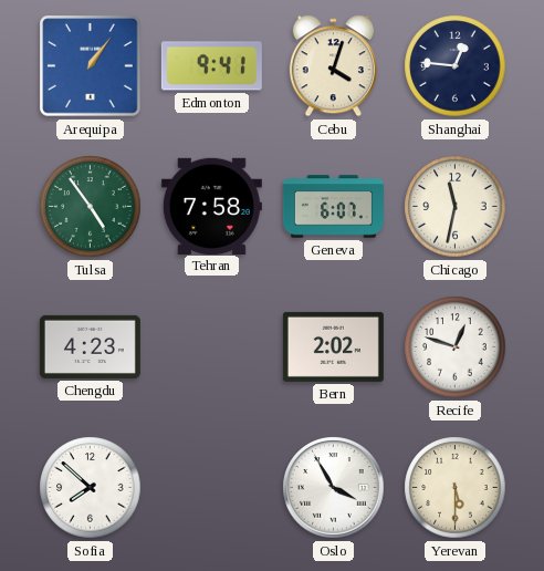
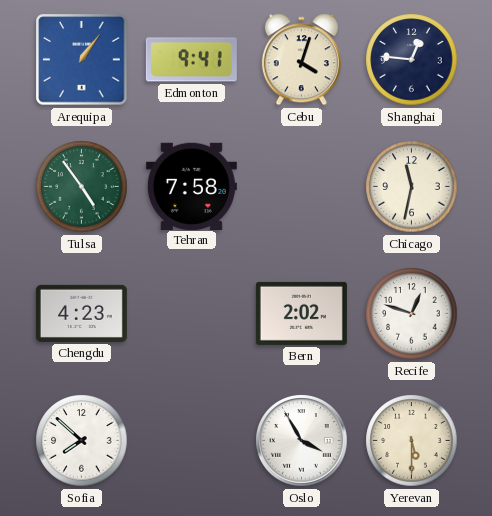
Geneva: 6:07 -> none (333, 207)
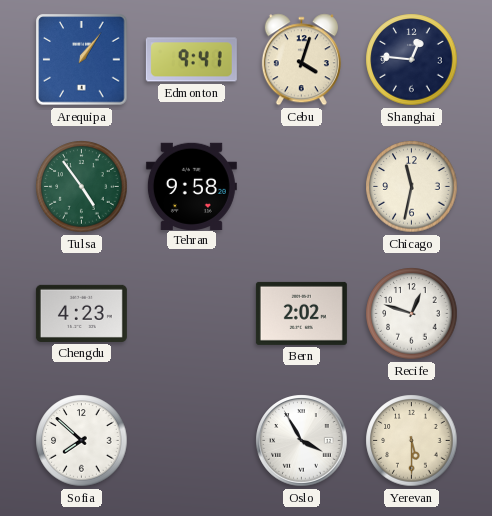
Tehran: 7:58 -> 9:58 (191, 186)
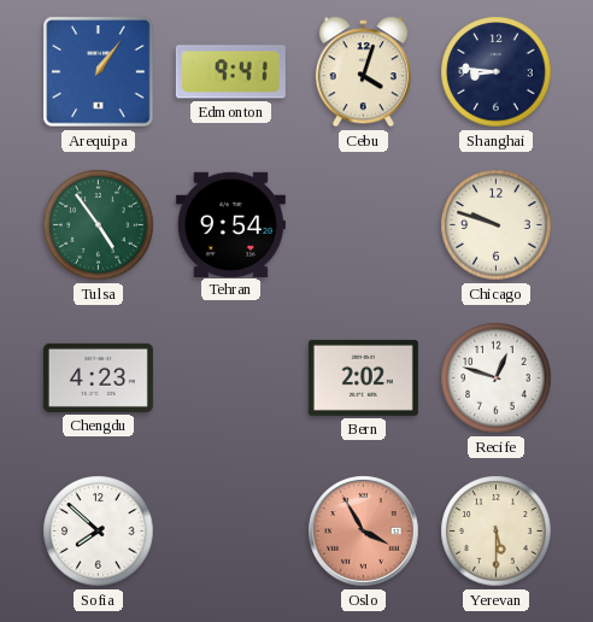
Shanghai: 12:46 -> 8:46 (497, 72)
Tehran: 9:58 -> 9:54 (230, 224)
Chicago: 11:32 -> 9:48 (497, 225)
Oslo dial: white -> salmon (364, 532)
